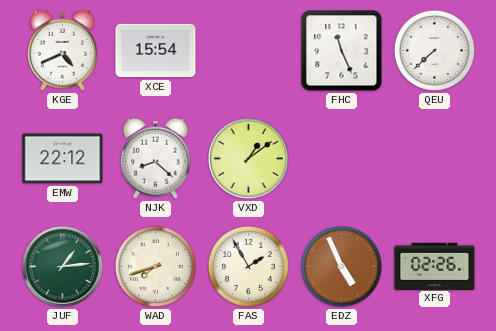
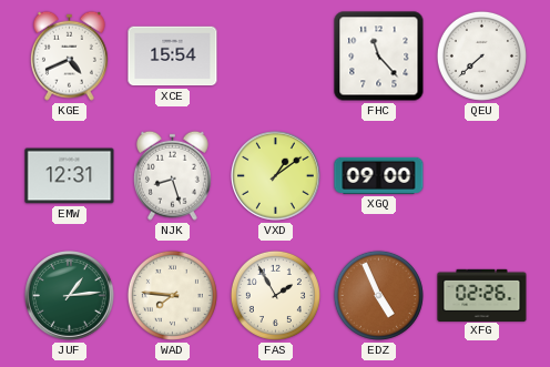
FHC: 11:26 -> 11:23 (379, 57)
EMW: 22:12 -> 12:31 (70, 176)
NJK: 8:22 -> 8:27 (172, 175)
XGQ: none -> 09:00 (379, 175)
WAD: 7:42 -> 7:46 (172, 295)
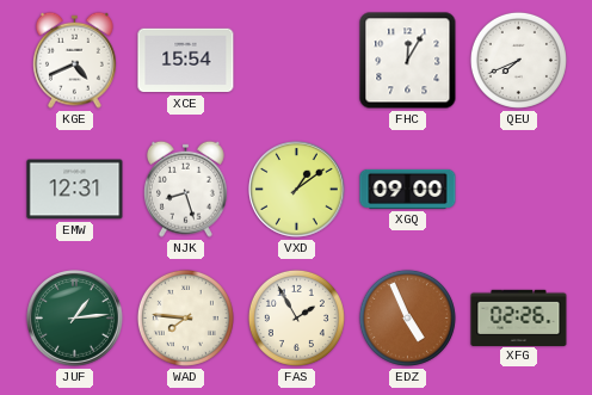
FHC: 11:23 -> 12:05 (408, 61)
QEU: 7:38 -> 7:41 (518, 60)
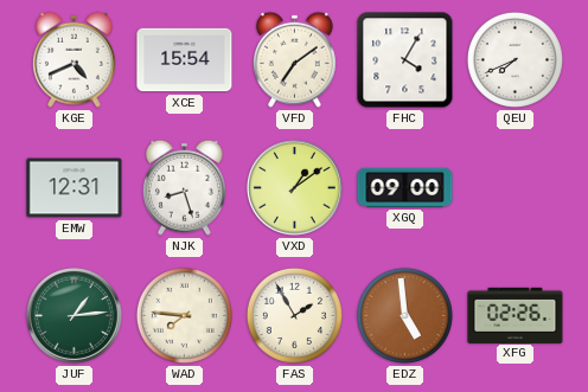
VFD: none -> 7:09 (294, 59)
FHC: 12:05 -> 4:05 (405, 60)
EDZ: 4:56 -> 4:59 (404, 315)
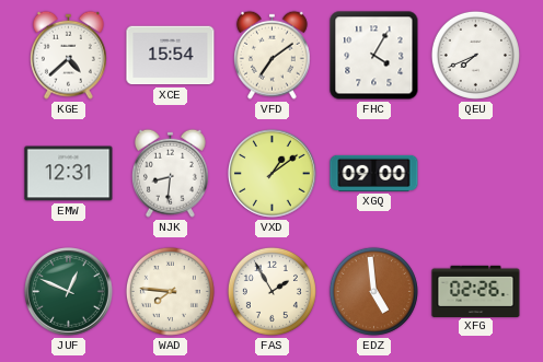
KGE: 4:41 -> 4:38 (68, 55)
NJK: 8:27 -> 8:31 (170, 173)
JUF: 1:14 -> 12:49 (69, 292)
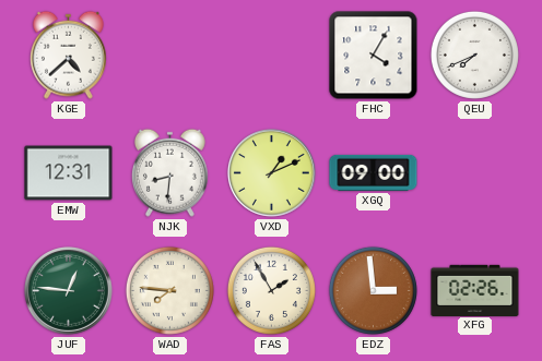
XCE: 15:54 -> none (171, 56)
VFD: 7:09 -> none (271, 55)
VXD: 1:09 -> 1:11 (272, 173)
JUF: 12:49 -> 12:46 (69, 291)
EDZ: 4:59 -> 2:59 (373, 290)
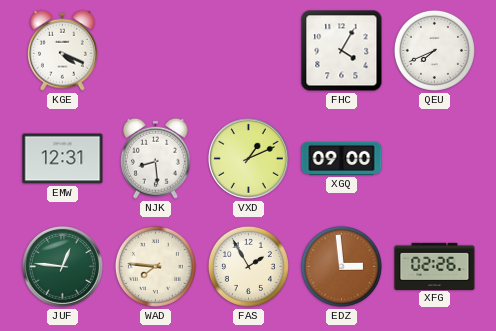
KGE: 4:38 -> 4:19 (62, 50)
NJK: 8:31 -> 8:29 (155, 158)
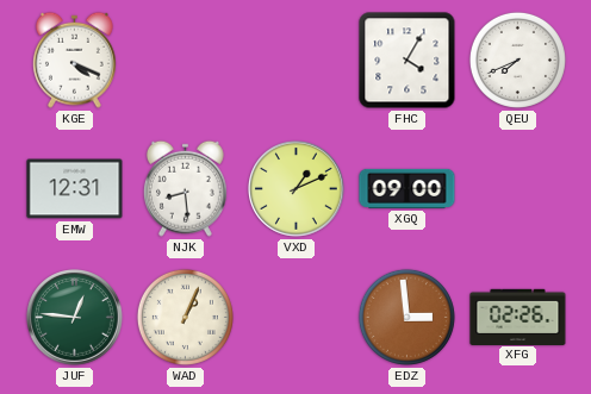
WAD: 7:46 -> 1:04 (185, 317)
FAS: 1:55 -> none (248, 266)
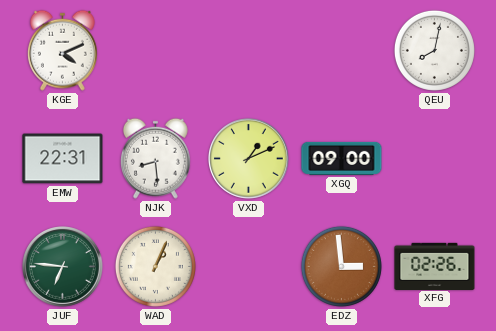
KGE: 4:19 -> 4:11 (62, 50)
FHC: 4:05 -> none (408, 61)
QEU: 7:41 -> 8:02 (434, 50)
EMW: 12:31 -> 22:31 (63, 159)
JUF: 12:46 -> 6:46 (63, 267)
